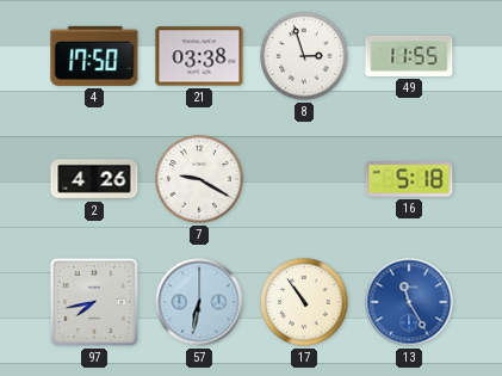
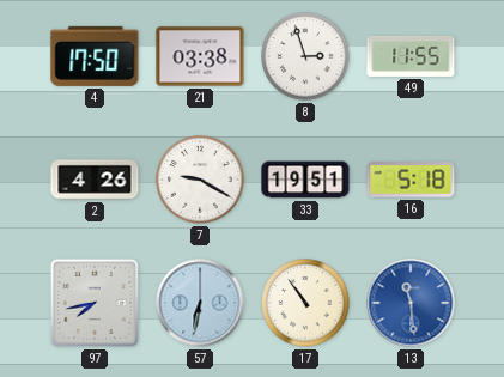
33: none -> 19:51 (305, 180)
13: 11:25 -> 11:29 (411, 303)
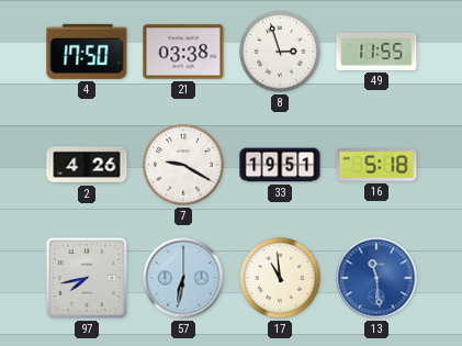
17: 10:54 -> 10:59 (280, 278)
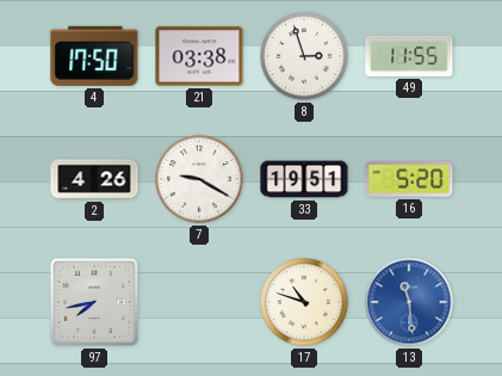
16: 5:18 -> 5:20 (409, 179)
57: 6:32 -> none (183, 278)
17: 10:59 -> 10:48 (304, 302)
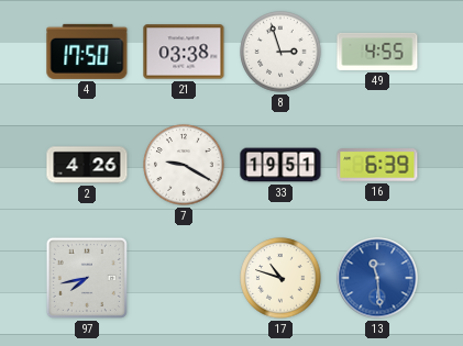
49: 11:55 -> 4:55 (377, 52)
16: 5:20 -> 6:39 (377, 165)
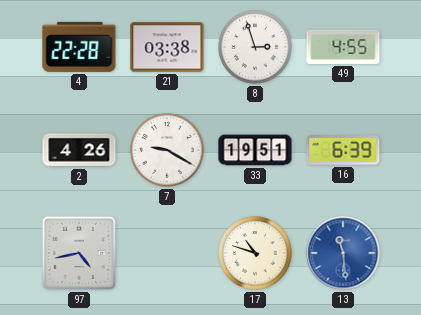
4: 17:50 -> 22:28 (79, 47)
97: 7:43 -> 4:43 (79, 253)
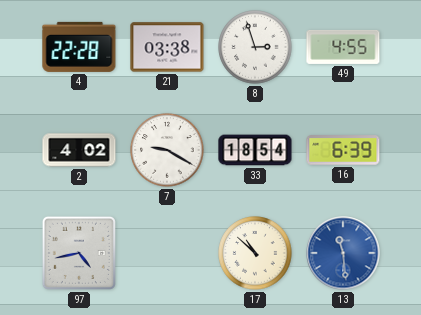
2: 4:26 -> 4:02 (79, 150)
33: 19:51 -> 18:54 (255, 150)
17: 10:48 -> 10:52 (255, 253)
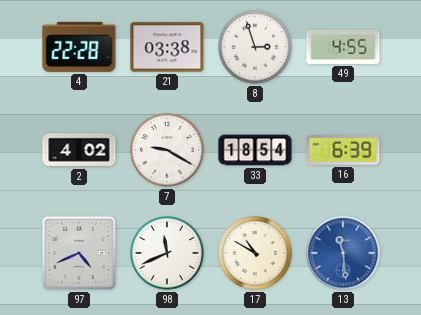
97: 4:43 -> 4:41 (79, 253)
98: none -> 11:41 (167, 253)
17: 10:52 -> 10:50 (255, 253)
